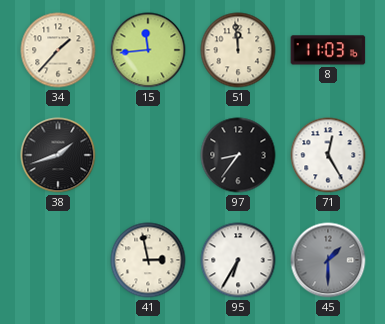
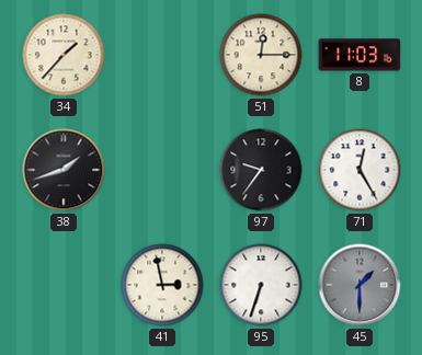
15: 11:44 -> none (148, 50)
51: 11:59 -> 12:15 (261, 55)
97: 8:36 -> 9:36 (261, 170)
95: 6:35 -> 6:33 (261, 285)
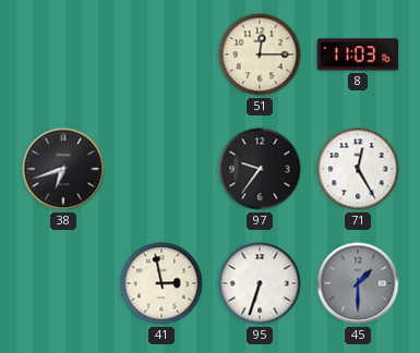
34: 1:37 -> none (64, 55)
38: 1:42 -> 6:42 (63, 169)
